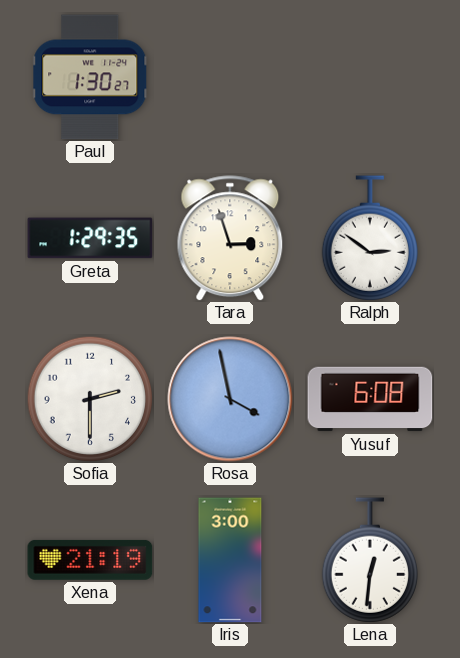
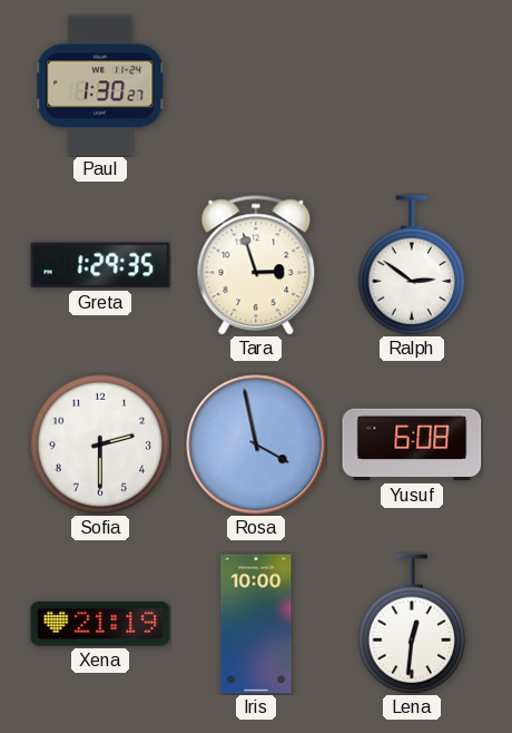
Iris: 3:00 -> 10:00 (256, 624)
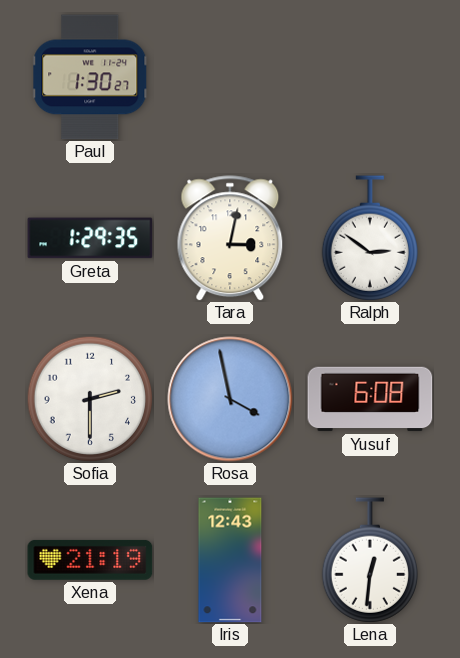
Tara: 2:57 -> 3:02 (230, 238)
Iris: 10:00 -> 12:43 (230, 560)
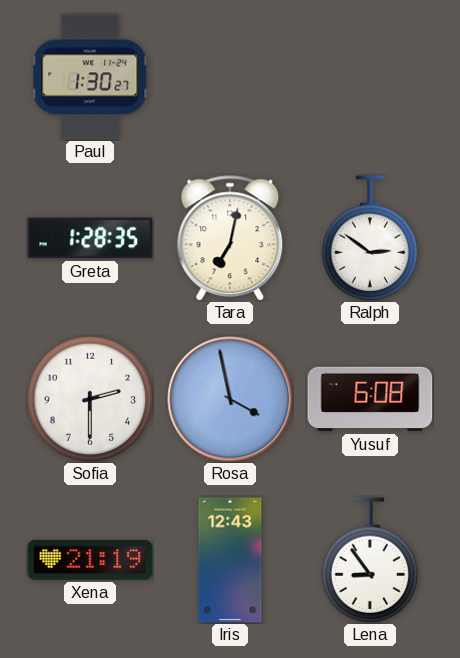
Greta: 1:29 -> 1:28 (90, 238)
Tara: 3:02 -> 7:02 (230, 238)
Lena: 12:31 -> 8:54 (369, 560)
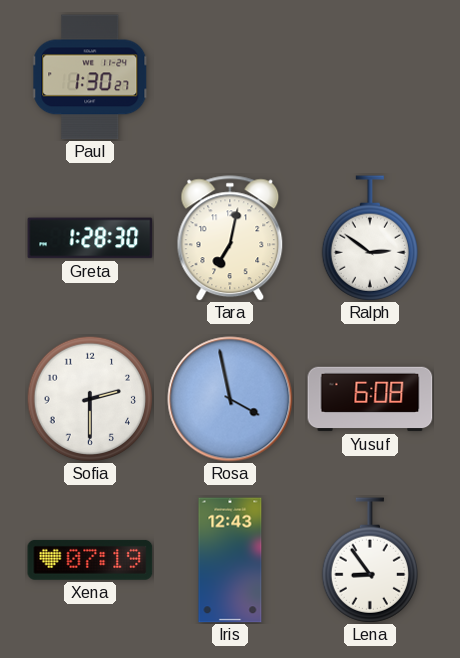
Greta: 1:28:35 -> 1:28:30 (90, 238)
Xena: 21:19 -> 07:19 (90, 560)
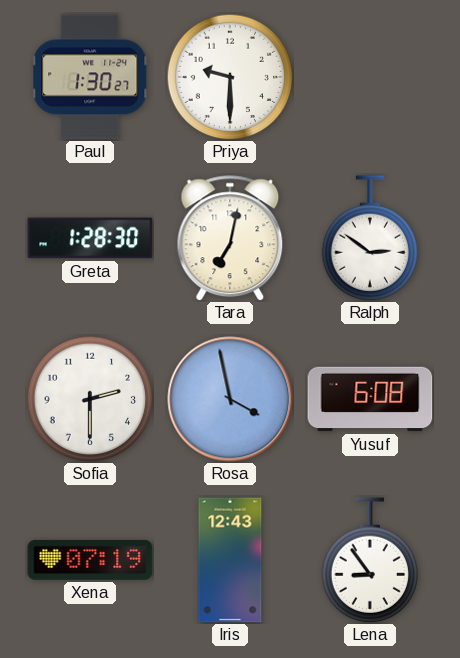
Priya: none -> 9:30 (230, 77)
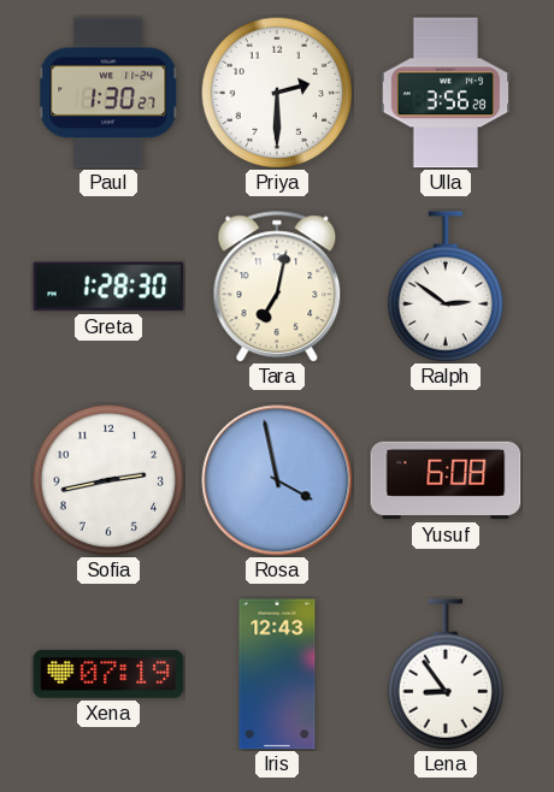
Priya: 9:30 -> 2:30 (277, 93)
Ulla: none -> 3:56 (446, 93)
Sofia: 2:30 -> 2:43 (108, 480)
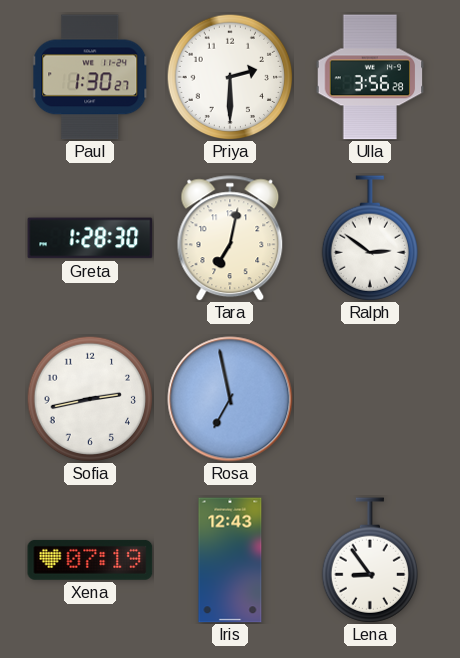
Rosa: 3:58 -> 6:58 (230, 399)
Yusuf: 6:08 -> none (446, 480)
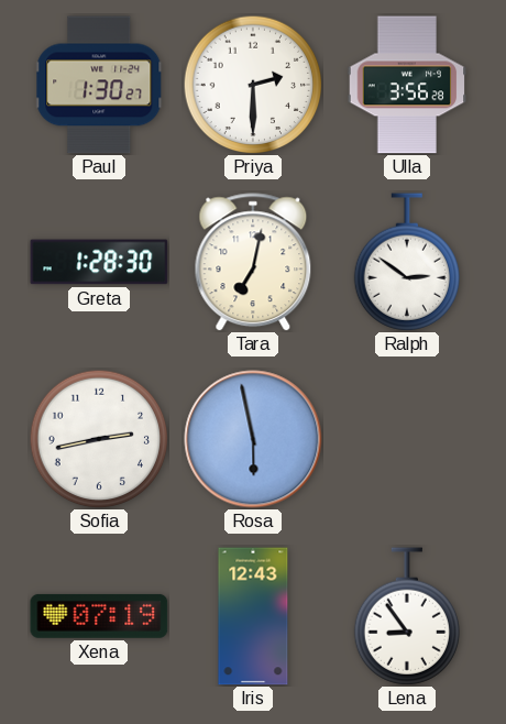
Rosa: 6:58 -> 5:58 (253, 439)
